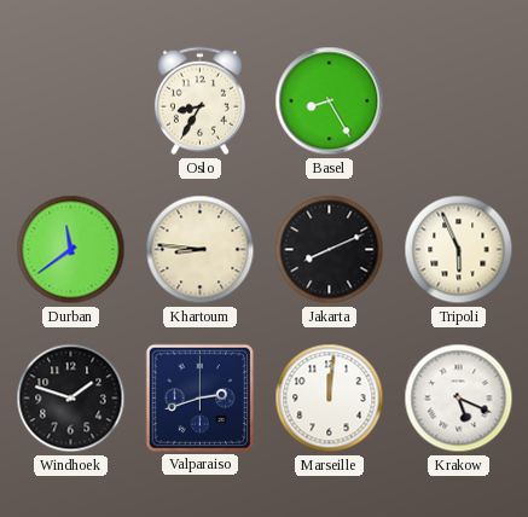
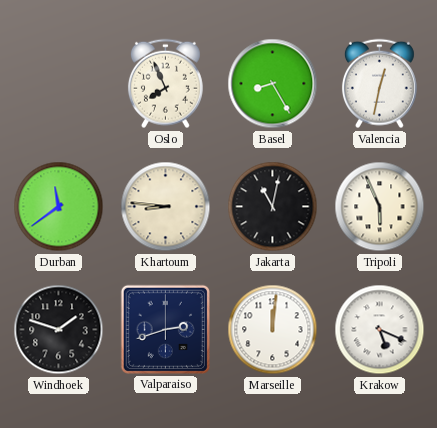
Oslo: 8:35 -> 7:56 (165, 84)
Valencia: none -> 12:32 (379, 84)
Jakarta: 8:11 -> 11:02 (273, 207)
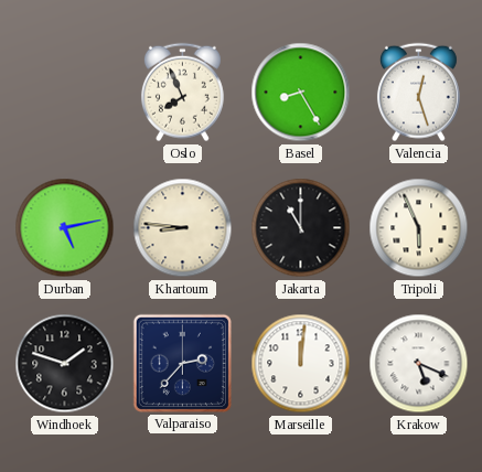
Valencia: 12:32 -> 12:27 (418, 93)
Durban: 11:39 -> 5:13 (65, 228)
Jakarta: 11:02 -> 11:00 (301, 228)
Valparaiso: 2:42 -> 2:37 (182, 363)
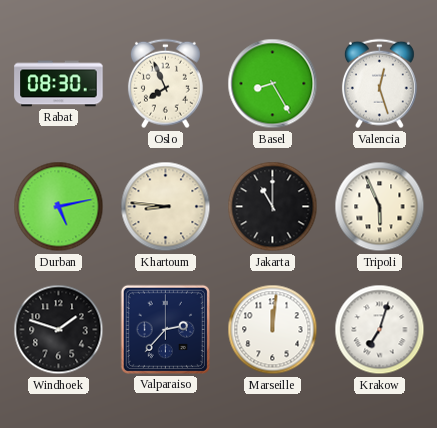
Rabat: none -> 08:30 (59, 84)
Krakow: 5:19 -> 7:03 (380, 330)
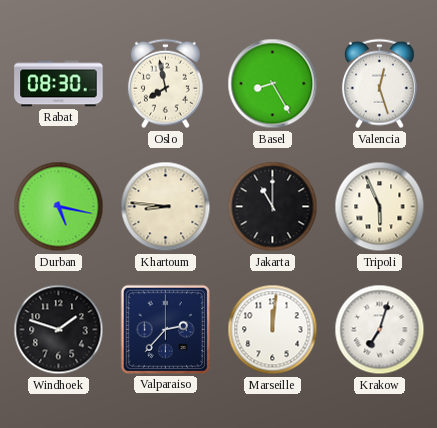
Oslo: 7:56 -> 7:58 (165, 84)
Durban: 5:13 -> 5:17 (59, 207)
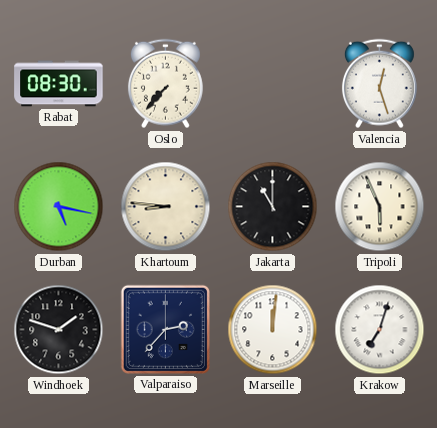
Oslo: 7:58 -> 7:37 (165, 84)
Basel: 8:25 -> none (273, 84)
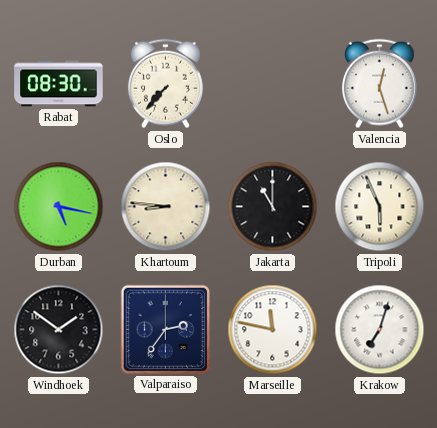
Windhoek: 1:48 -> 1:51 (59, 330)
Valparaiso: 2:37 -> 2:36 (165, 329)
Marseille: 12:01 -> 11:47 (273, 330)
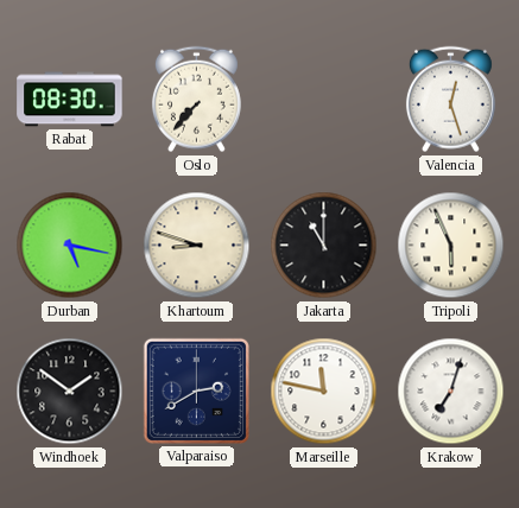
Khartoum: 8:46 -> 8:48 (197, 246)
Valparaiso: 2:36 -> 2:40 (196, 390)
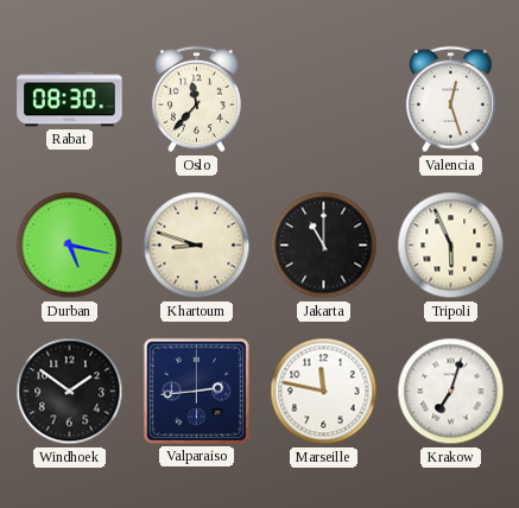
Oslo: 7:37 -> 11:37 (196, 100)
Valparaiso: 2:40 -> 2:44 (196, 390)
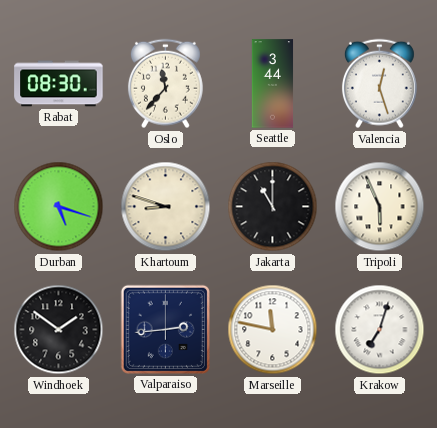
Seattle: none -> 3:44 (273, 84)
Durban: 5:17 -> 5:18 (59, 207)
